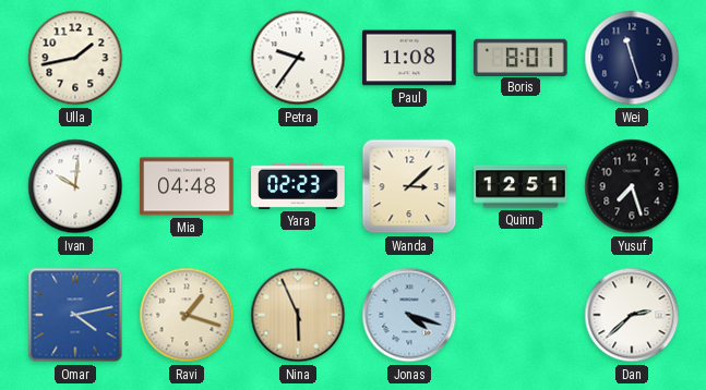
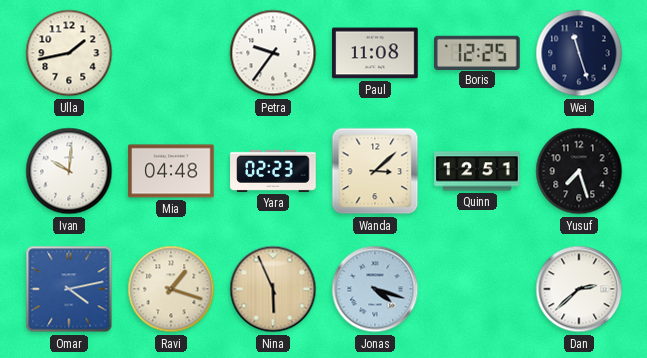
Boris: 8:01 -> 12:25 (478, 52)
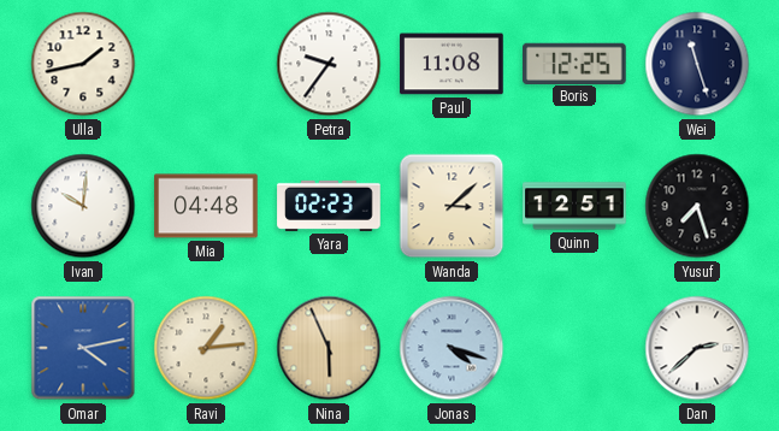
Ravi: 1:18 -> 1:14 (206, 348)
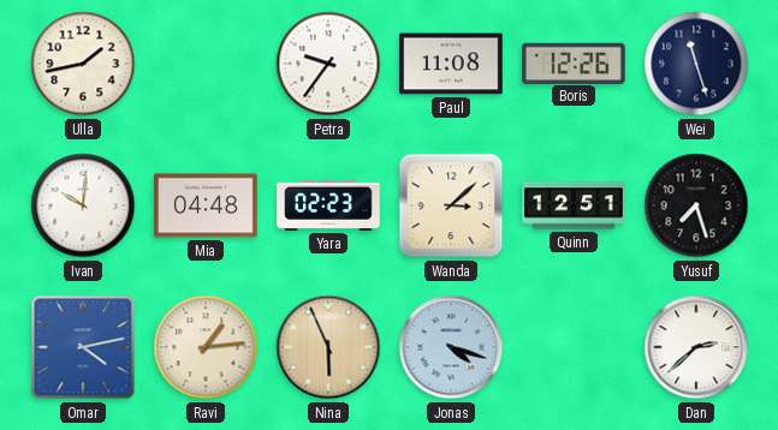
Boris: 12:25 -> 12:26 (575, 62)
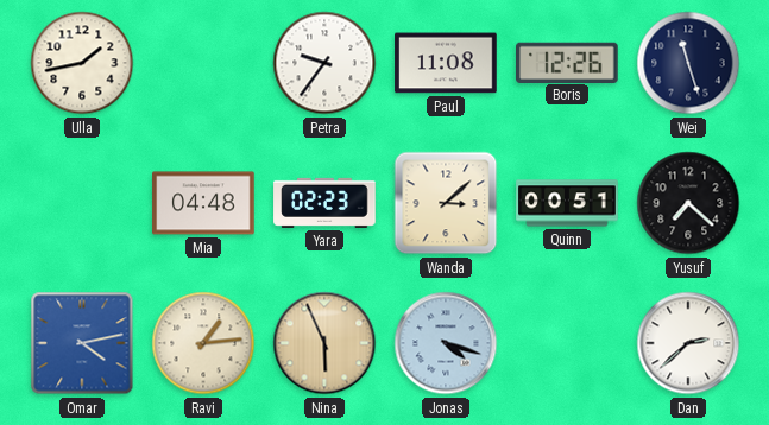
Ivan: 10:01 -> none (83, 205)
Quinn: 12:51 -> 00:51 (567, 203)
Yusuf: 7:27 -> 7:22 (688, 203)
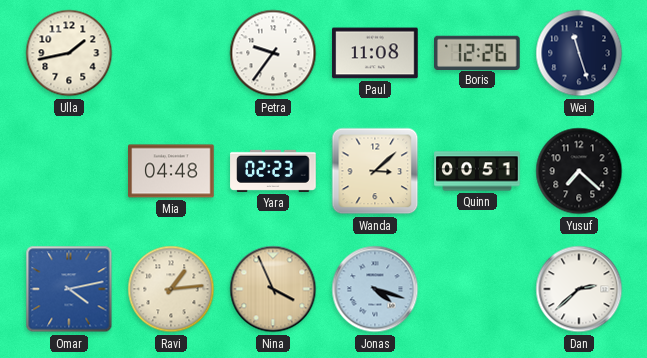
Nina: 5:56 -> 3:56 (273, 289)
